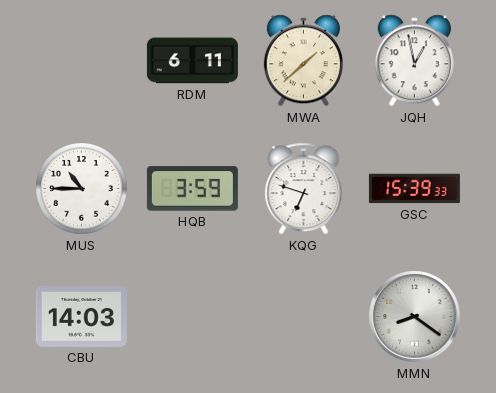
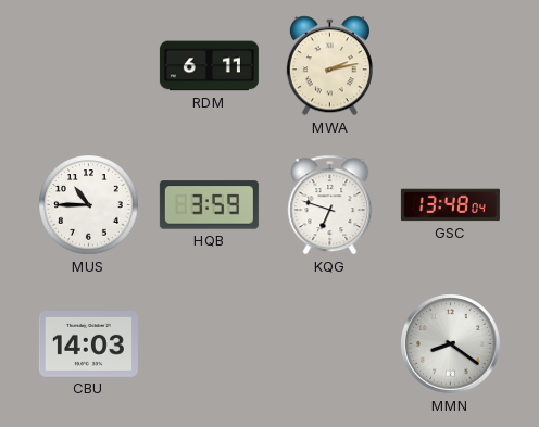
MWA: 1:38 -> 2:13 (329, 66)
JQH: 12:58 -> none (414, 61)
GSC: 15:39 -> 13:48 (450, 205)
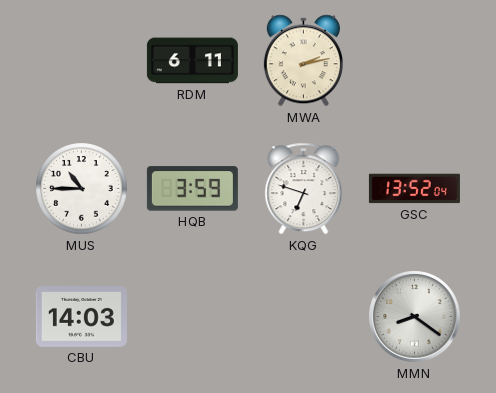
GSC: 13:48 -> 13:52 (414, 189)
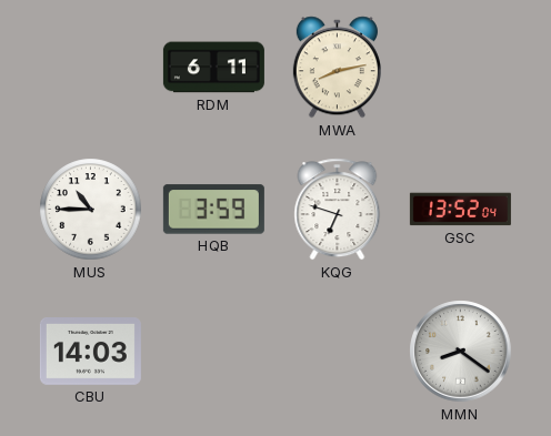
MWA: 2:13 -> 8:13 (337, 68)
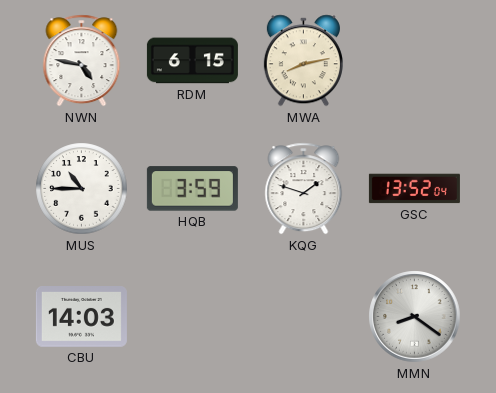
NWN: none -> 4:47 (82, 61)
RDM: 6:11 -> 6:15 (192, 61)
KQG: 6:48 -> 1:48 (304, 189)
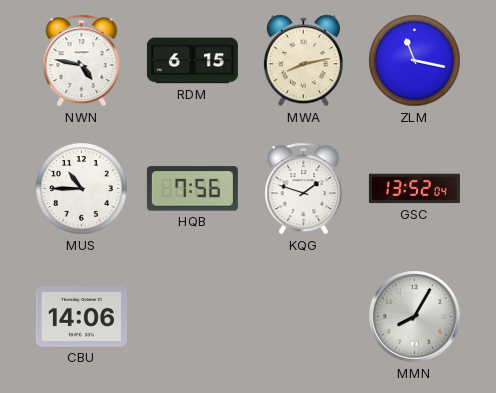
ZLM: none -> 11:17 (415, 61)
HQB: 3:59 -> 7:56 (192, 189)
CBU: 14:03 -> 14:06 (81, 317)
MMN: 8:21 -> 8:05 (415, 317)
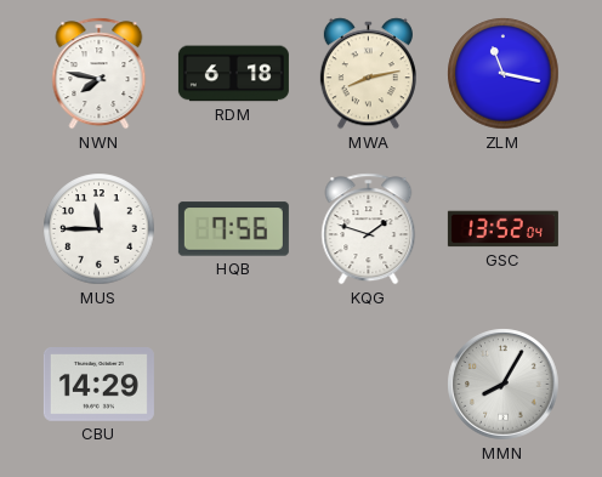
NWN: 4:47 -> 7:47 (100, 74)
RDM: 6:15 -> 6:18 (233, 74)
MUS: 10:45 -> 11:45 (100, 229)
CBU: 14:06 -> 14:29 (98, 385)
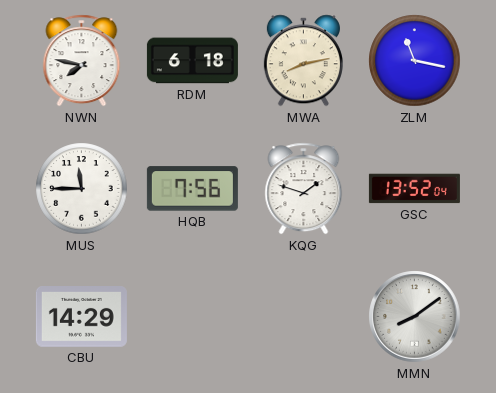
MMN: 8:05 -> 8:09 (415, 317)
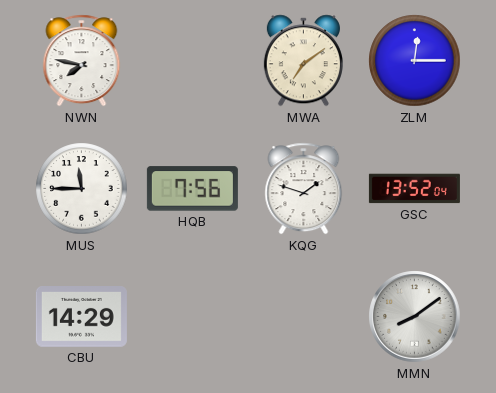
RDM: 6:18 -> none (192, 61)
MWA: 8:13 -> 7:09 (303, 61)
ZLM: 11:17 -> 12:15 (415, 61)
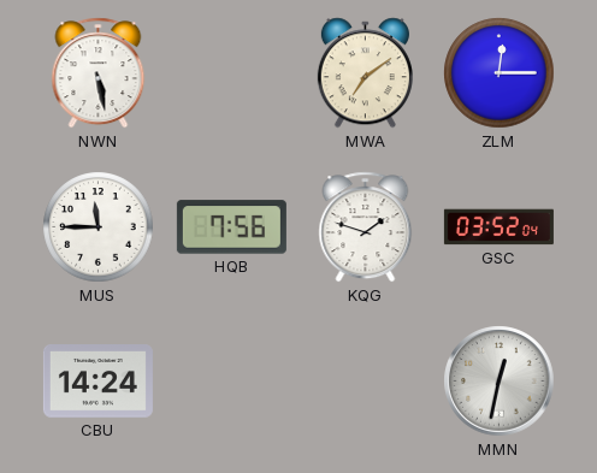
NWN: 7:47 -> 5:28 (99, 73)
GSC: 13:52 -> 03:52 (498, 227)
CBU: 14:29 -> 14:24 (97, 382)
MMN: 8:09 -> 12:32 (500, 382)
